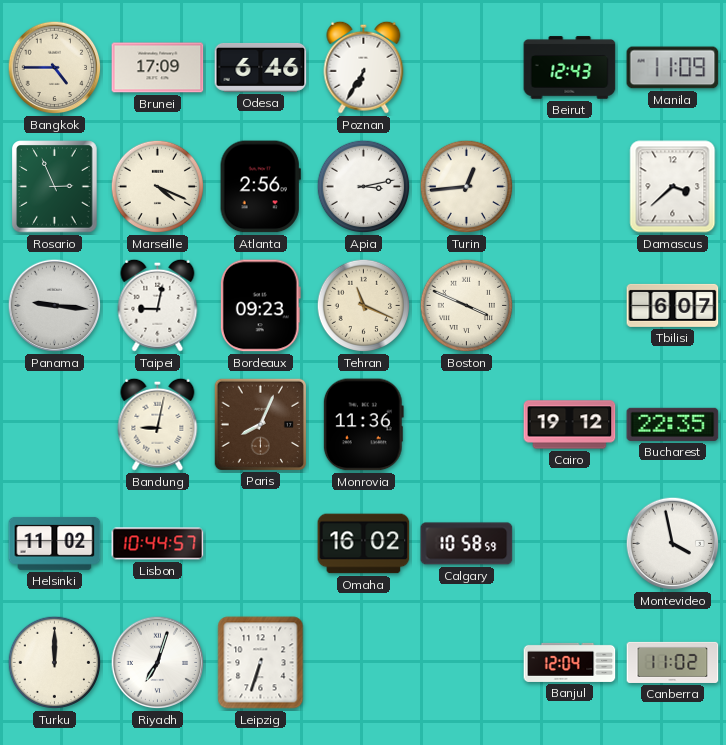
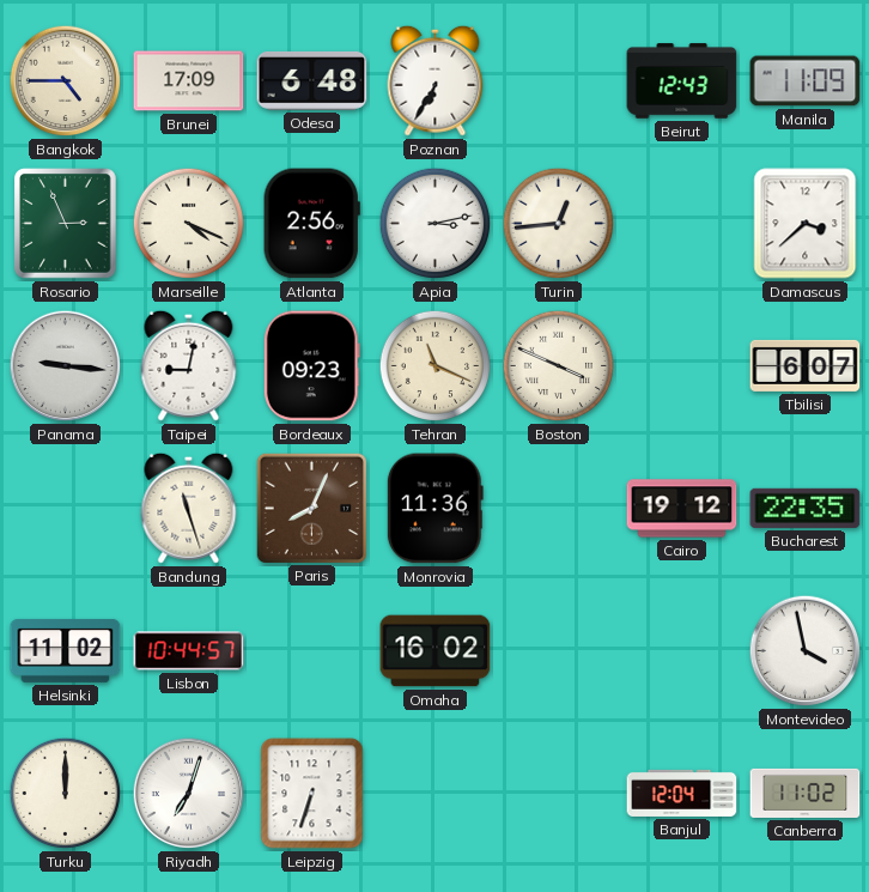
Odesa: 6:46 -> 6:48 (312, 80)
Bandung: 9:02 -> 11:27 (189, 508)
Calgary: 10:58 -> none (467, 544)
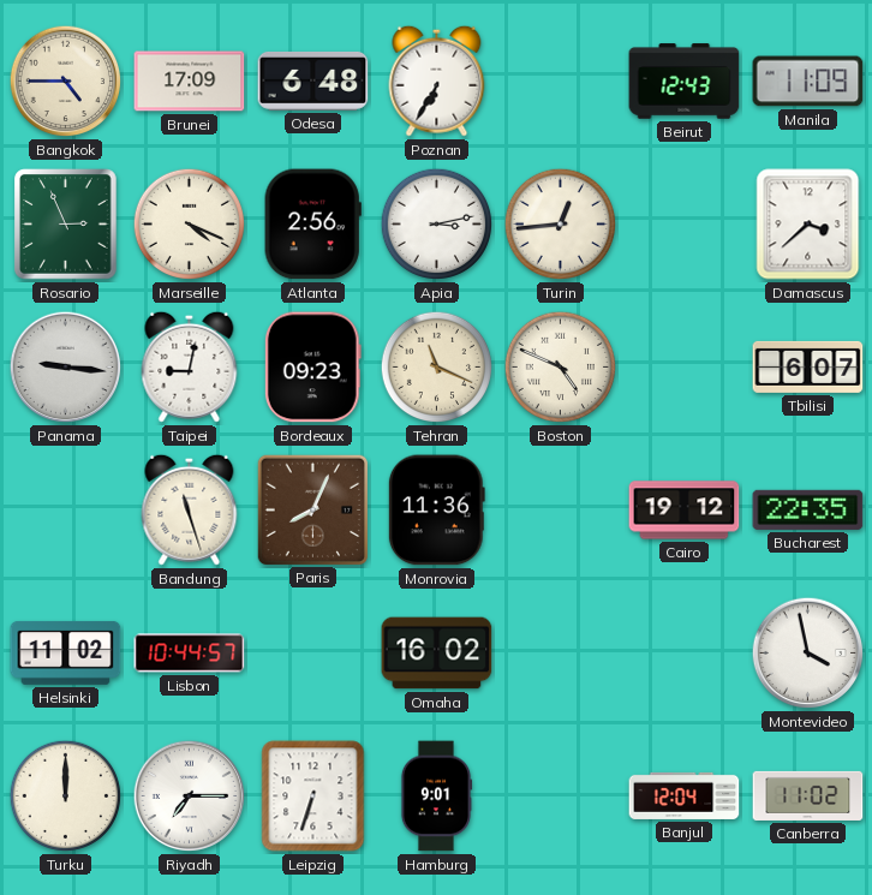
Boston: 3:49 -> 4:49 (561, 368)
Riyadh: 7:03 -> 7:15 (190, 796)
Hamburg: none -> 9:01 (436, 796)
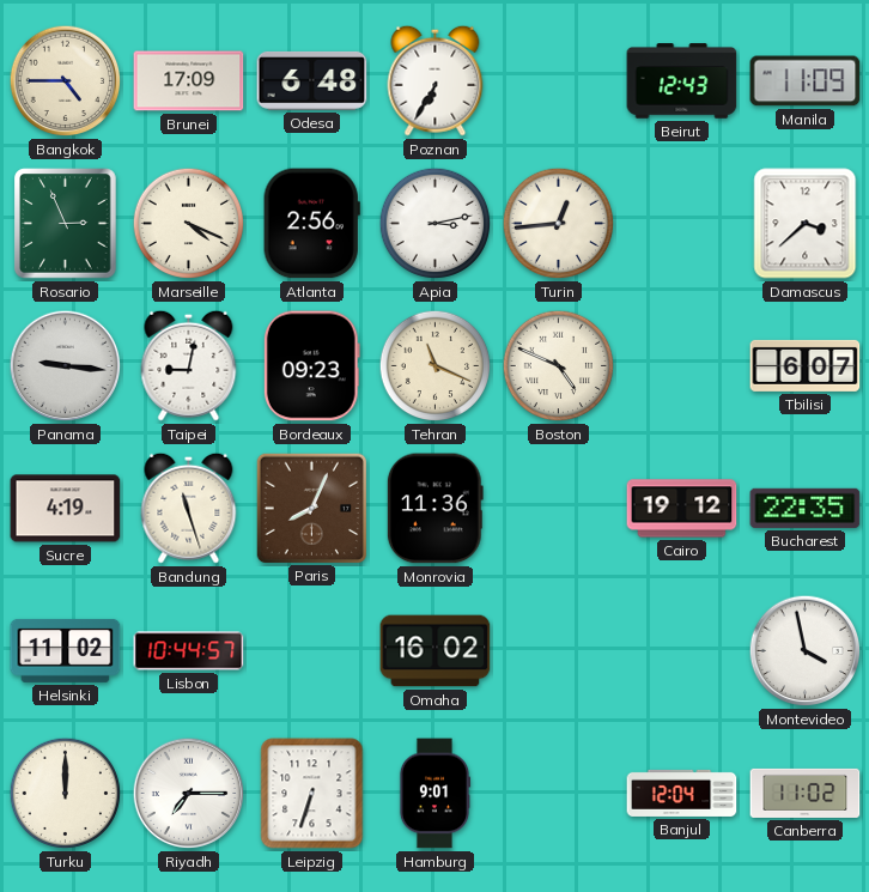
Sucre: none -> 4:19 (66, 509)
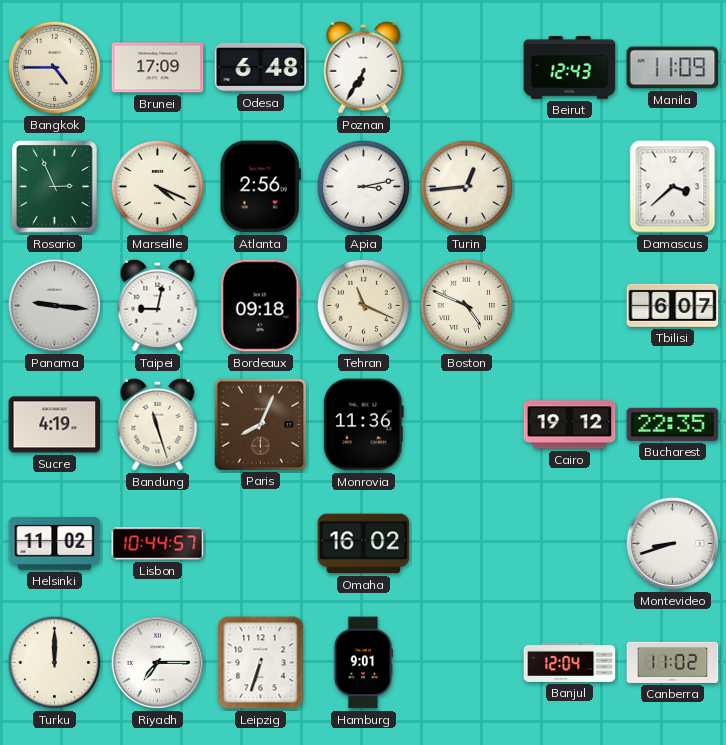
Bordeaux: 09:23 -> 09:18 (260, 306)
Montevideo: 3:58 -> 8:42 (673, 544)
